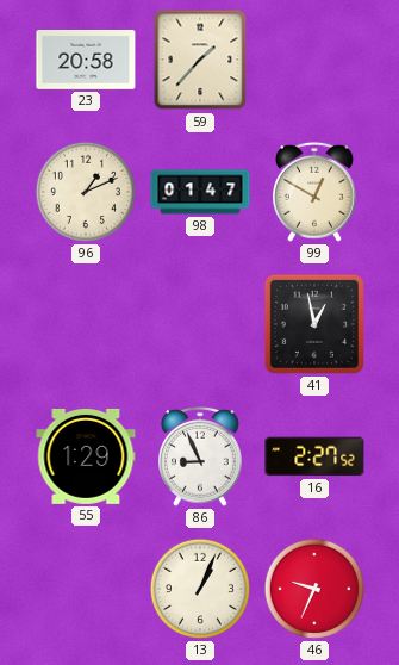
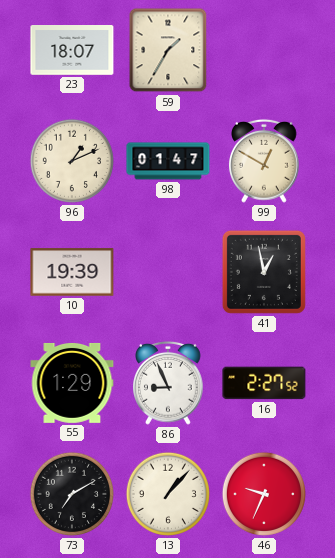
23: 20:58 -> 18:07 (72, 51)
59: 1:37 -> 1:35 (168, 50)
10: none -> 19:39 (72, 272)
73: none -> 7:10 (72, 494)
13: 1:04 -> 1:07 (168, 494)
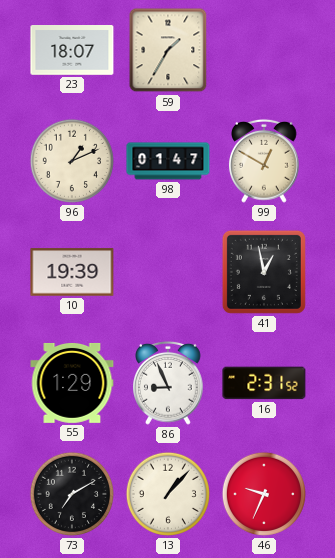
16: 2:27 -> 2:31 (264, 383)
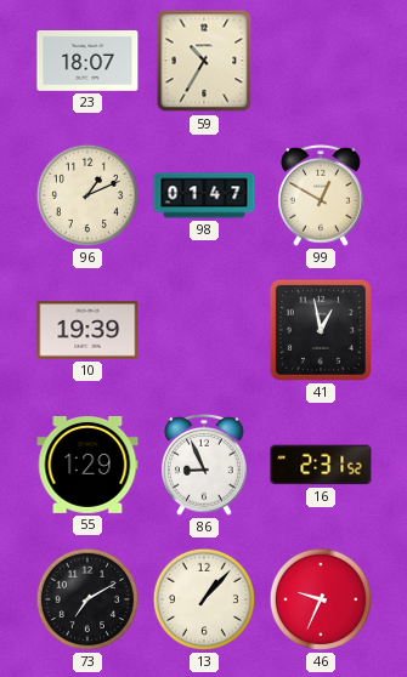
59: 1:35 -> 10:35 (204, 61)
